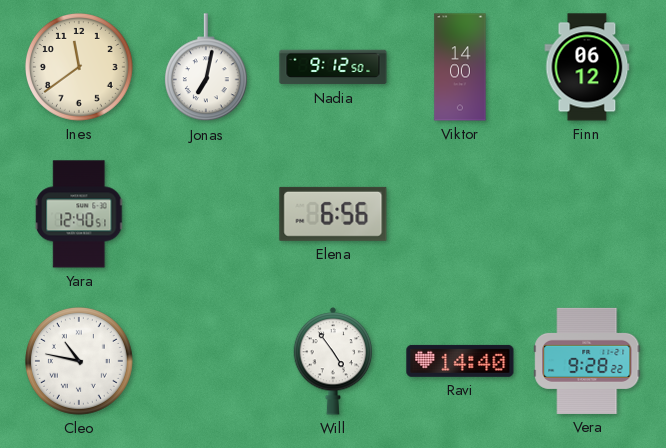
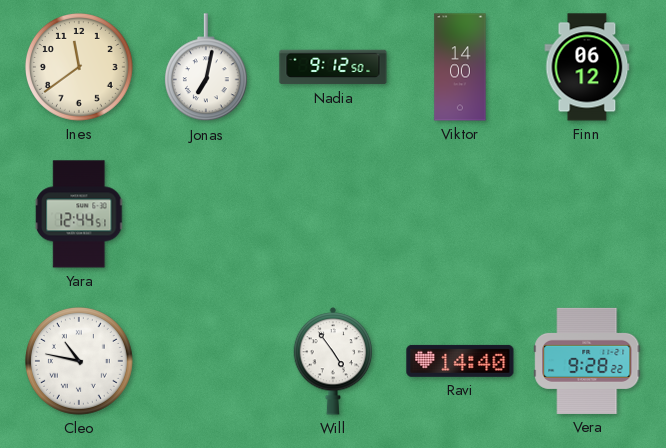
Yara: 12:40 -> 12:44 (80, 214)
Elena: 6:56 -> none (333, 214)
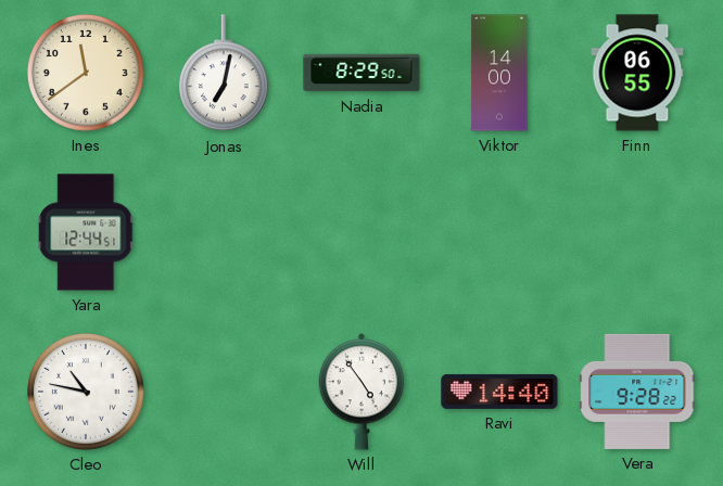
Nadia: 9:12 -> 8:29 (361, 73)
Finn: 06:12 -> 06:55 (637, 73)
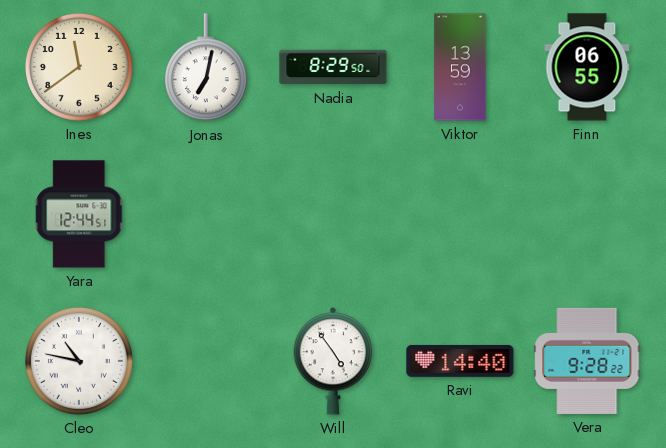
Viktor: 14:00 -> 13:59 (460, 67)
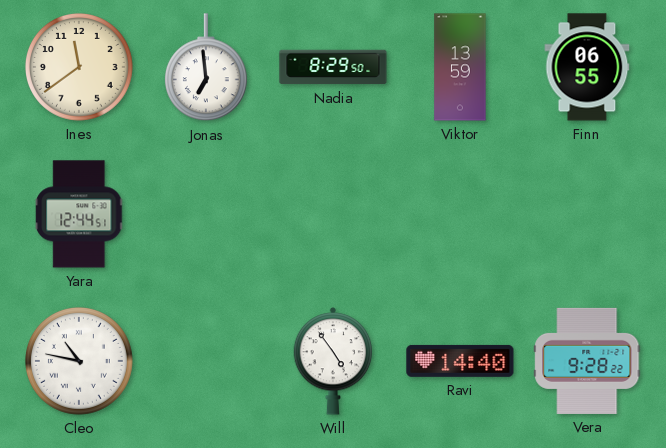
Jonas: 7:02 -> 6:59 (206, 68)
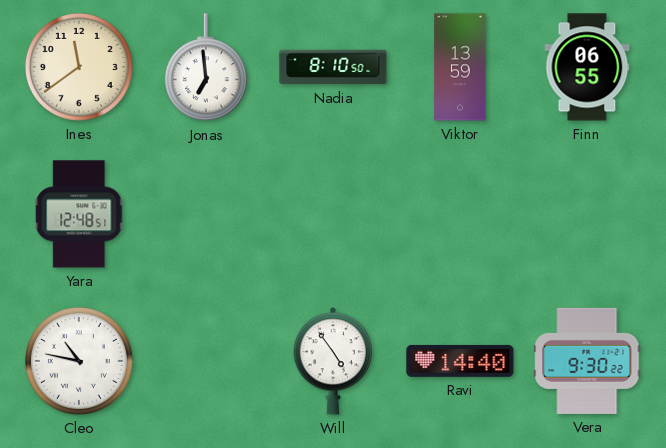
Nadia: 8:29 -> 8:10 (333, 67)
Yara: 12:44 -> 12:48 (80, 214)
Vera: 9:28 -> 9:30 (587, 361)
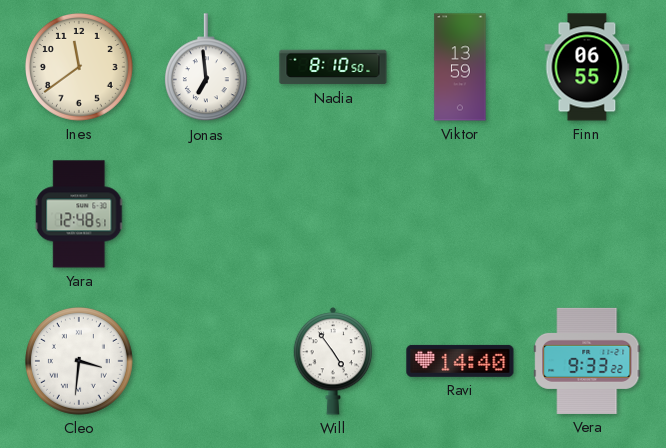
Cleo: 10:47 -> 3:31 (79, 361)
Vera: 9:30 -> 9:33 (587, 361)
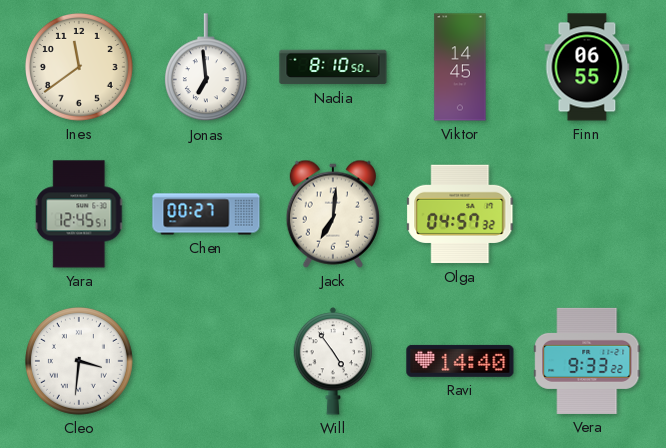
Viktor: 13:59 -> 14:45 (460, 67)
Yara: 12:48 -> 12:45 (80, 214)
Chen: none -> 00:27 (206, 214)
Jack: none -> 7:01 (333, 214)
Olga: none -> 04:57 (461, 214)
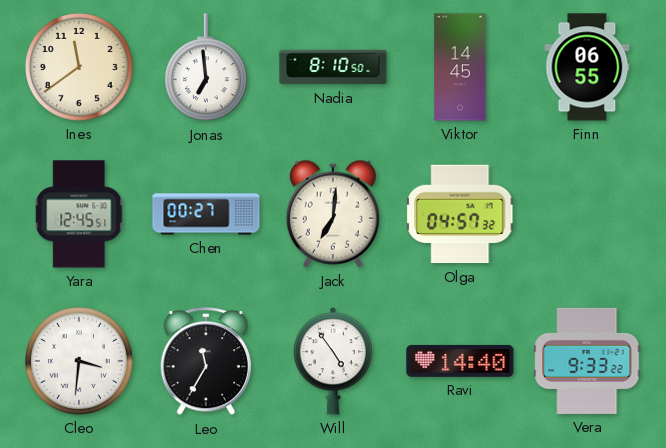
Leo: none -> 11:35 (206, 362)
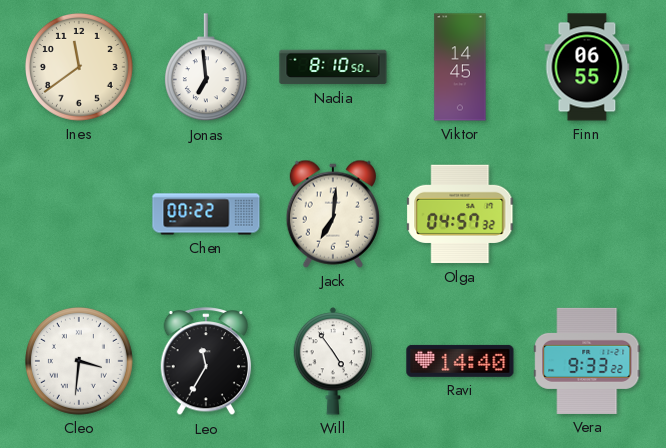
Yara: 12:45 -> none (80, 214)
Chen: 00:27 -> 00:22 (206, 214)
